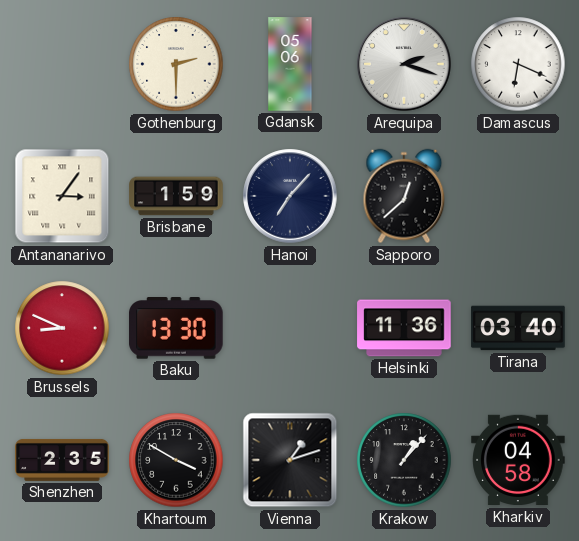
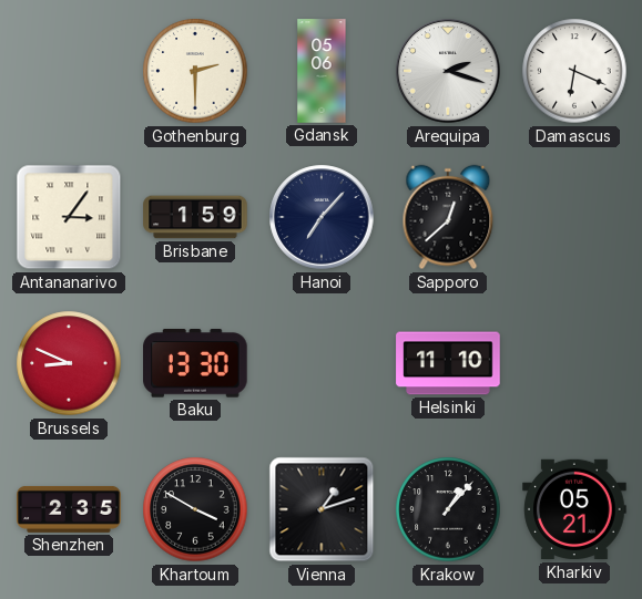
Helsinki: 11:36 -> 11:10 (448, 363)
Tirana: 03:40 -> none (518, 328)
Kharkiv: 04:58 -> 05:21 (574, 509)
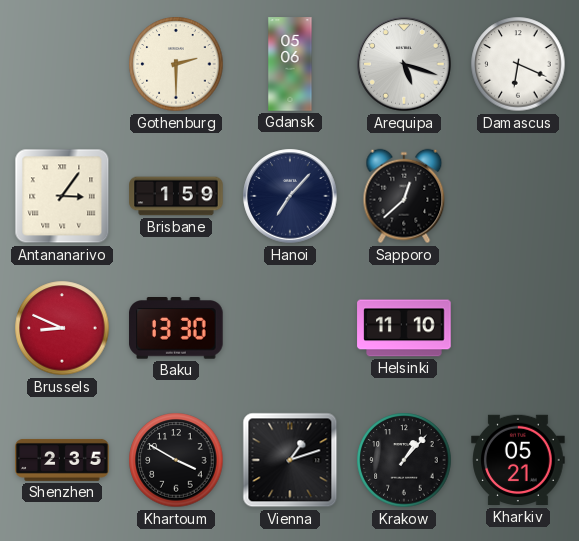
Arequipa: 2:18 -> 5:18 (404, 64)
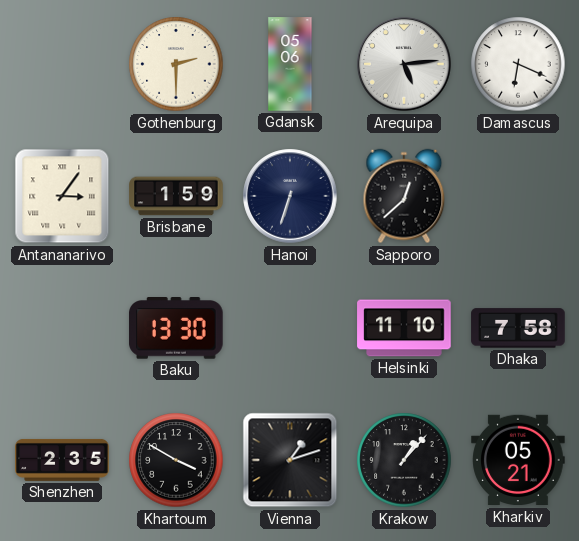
Arequipa: 5:18 -> 5:14 (404, 64)
Hanoi: 7:07 -> 6:33 (290, 196)
Brussels: 8:49 -> none (62, 328)
Dhaka: none -> 7:58 (518, 328)
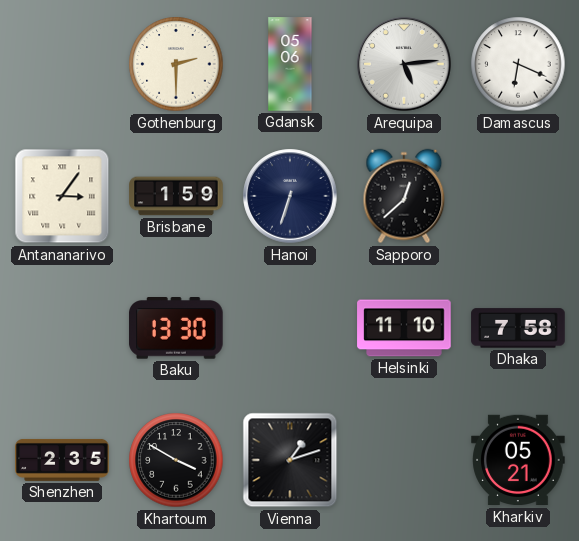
Krakow: 1:07 -> none (404, 460)
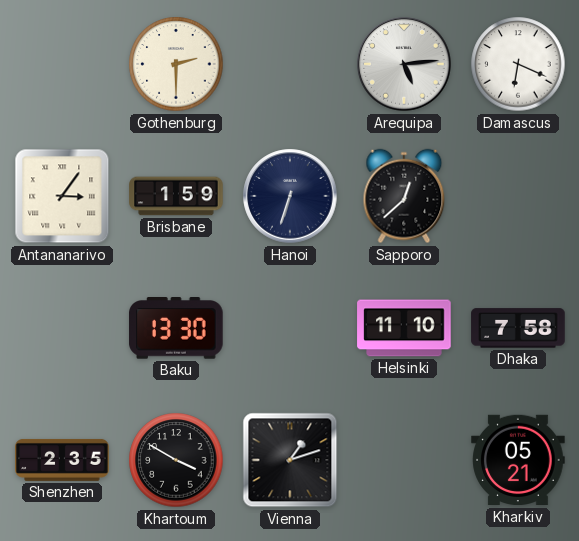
Gdansk: 05:06 -> none (290, 64)
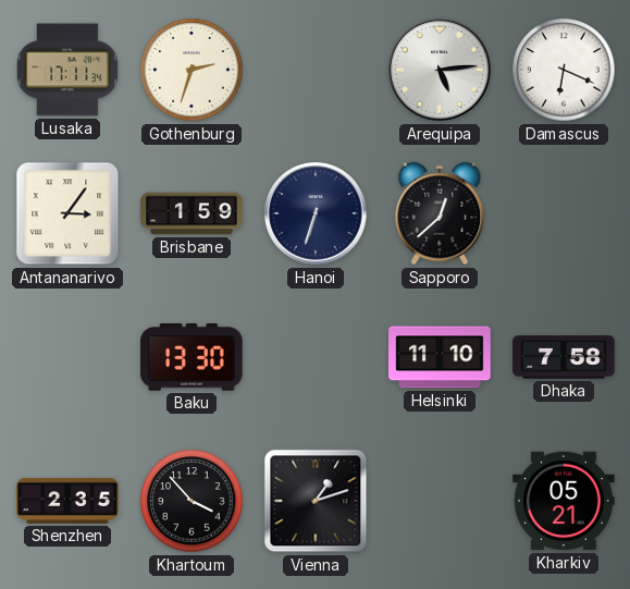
Lusaka: none -> 17:11 (67, 70)
Gothenburg: 2:30 -> 2:33 (192, 70)
Khartoum: 3:50 -> 3:53 (192, 501)
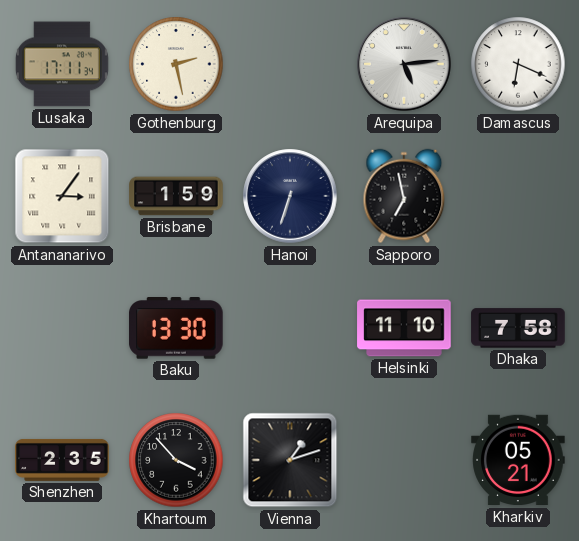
Gothenburg: 2:33 -> 2:28 (176, 64)
Sapporo: 12:38 -> 6:58 (404, 196)
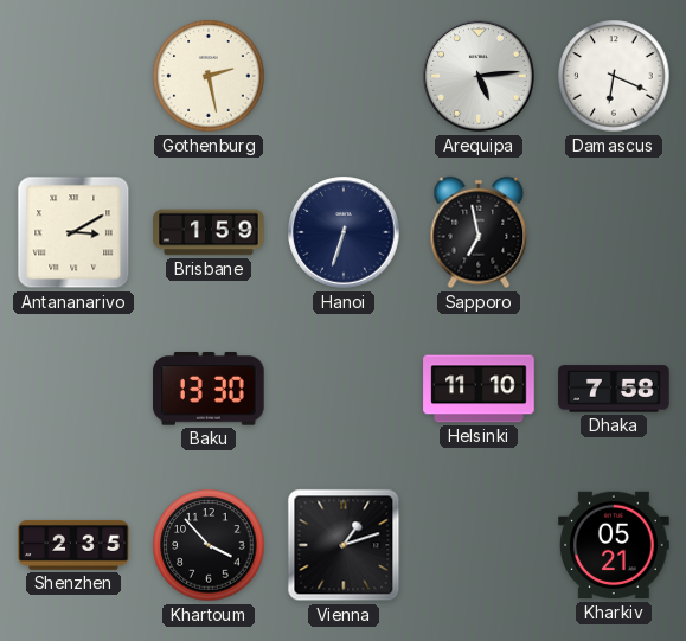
Lusaka: 17:11 -> none (62, 64)
Antananarivo: 3:06 -> 3:10 (73, 232)
